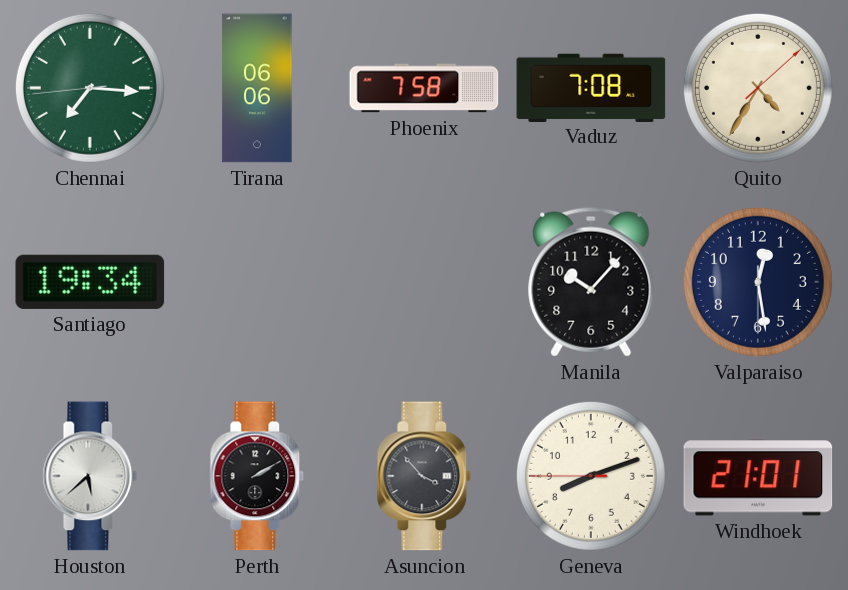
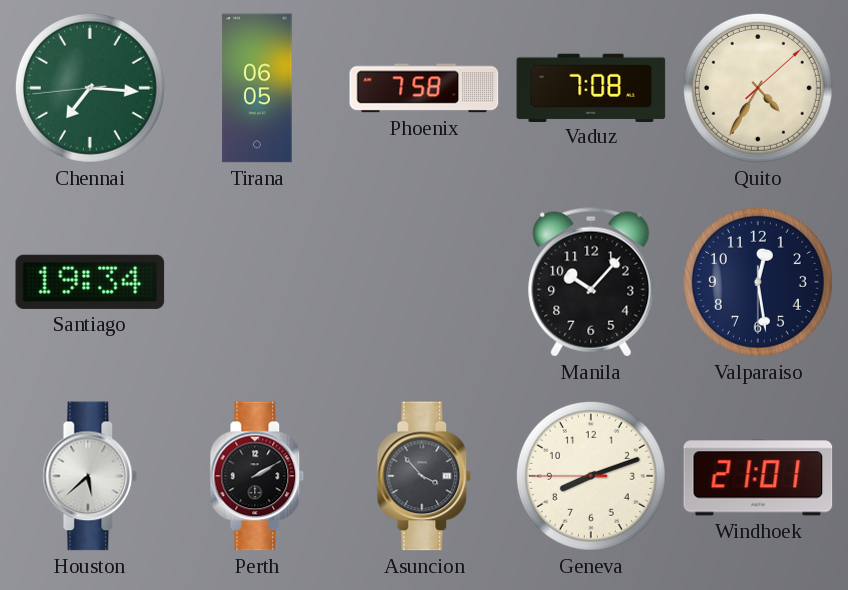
Tirana: 06:06 -> 06:05 (257, 88)
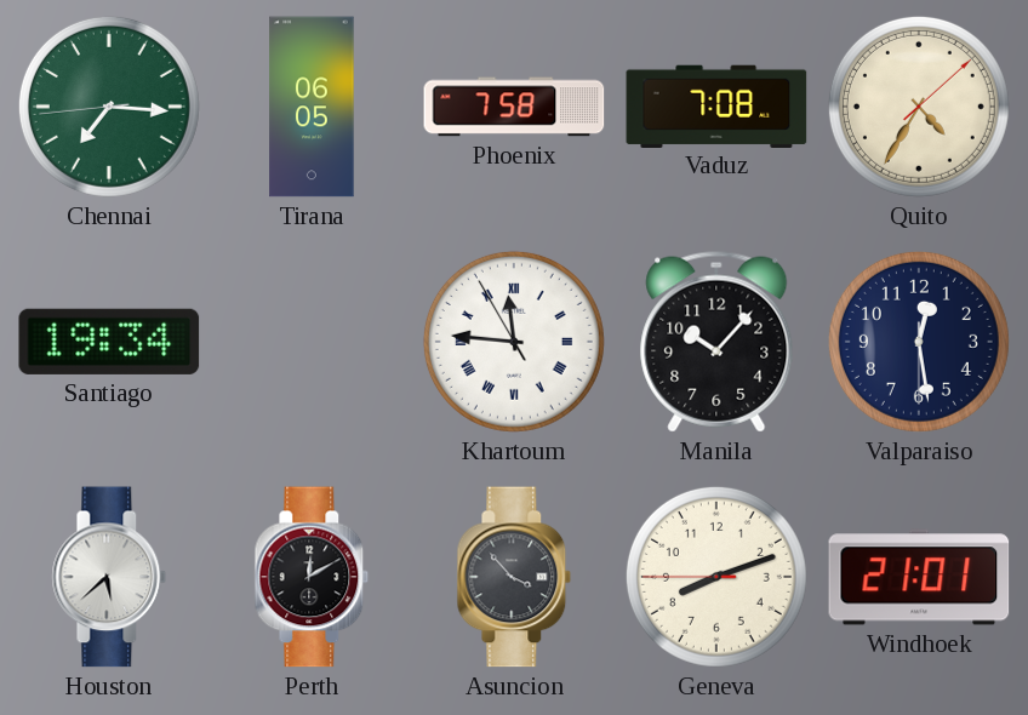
Khartoum: none -> 11:45 (514, 342)
Perth: 2:10 -> 12:10 (312, 577)
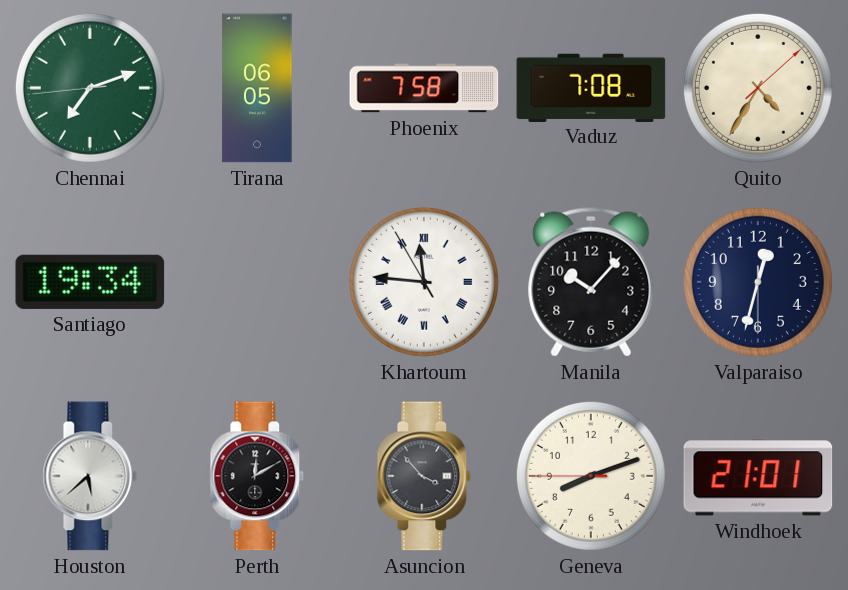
Chennai: 7:15 -> 7:11 (90, 88)
Valparaiso: 12:28 -> 12:32 (758, 282)
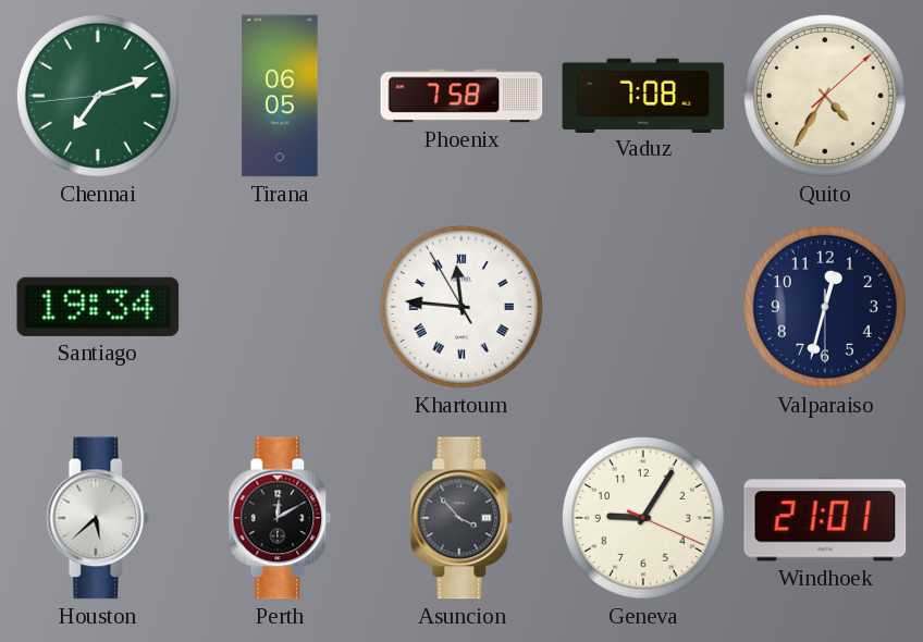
Manila: 10:07 -> none (591, 282)
Geneva: 8:11 -> 9:05 (643, 518)
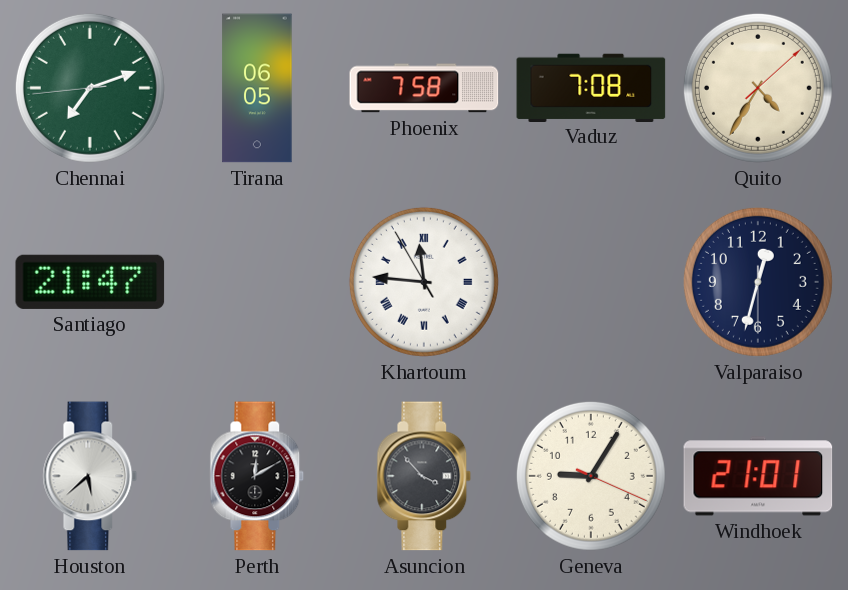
Santiago: 19:34 -> 21:47 (90, 282)
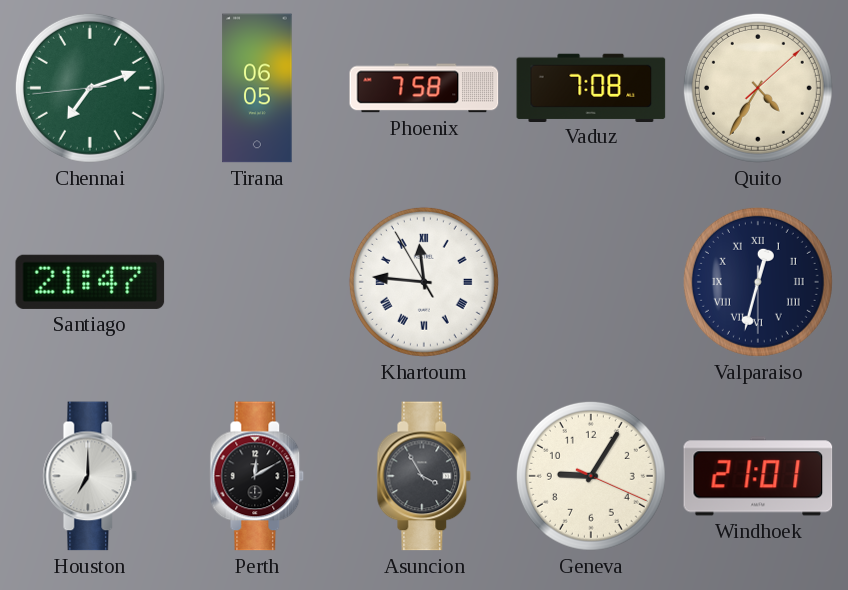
Valparaiso numerals: Arabic -> Roman (758, 282)
Houston: 5:38 -> 7:00 (90, 476)
Asuncion: 3:53 -> 3:55 (424, 476)
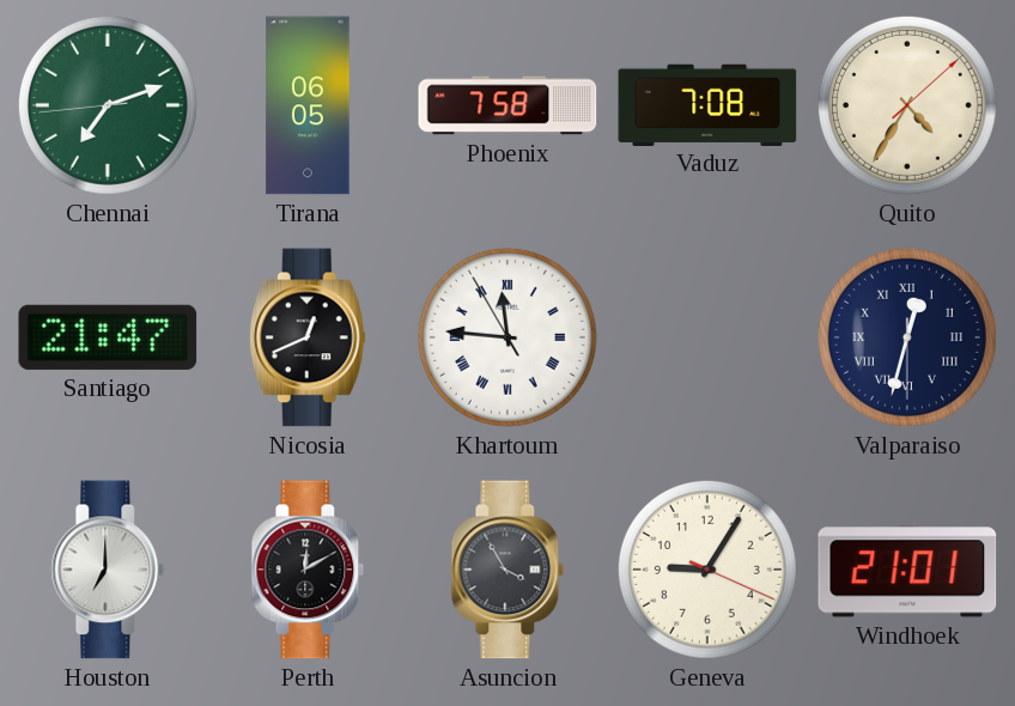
Nicosia: none -> 12:41 (308, 337)
